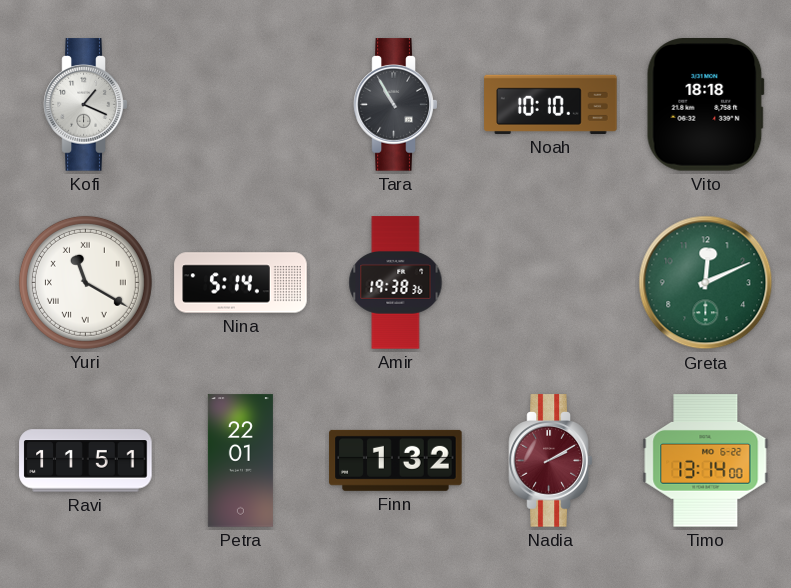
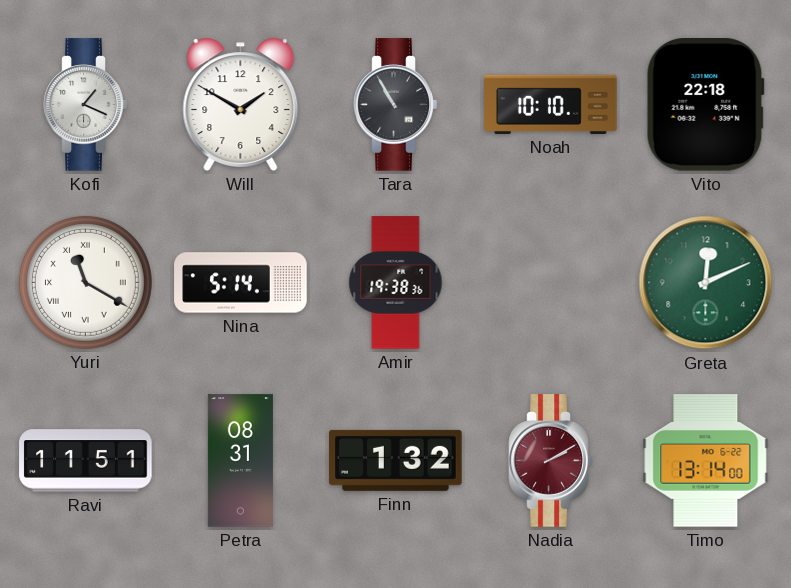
Will: none -> 1:50 (241, 104)
Vito: 18:18 -> 22:18 (705, 105)
Petra: 22:01 -> 08:31 (240, 461)
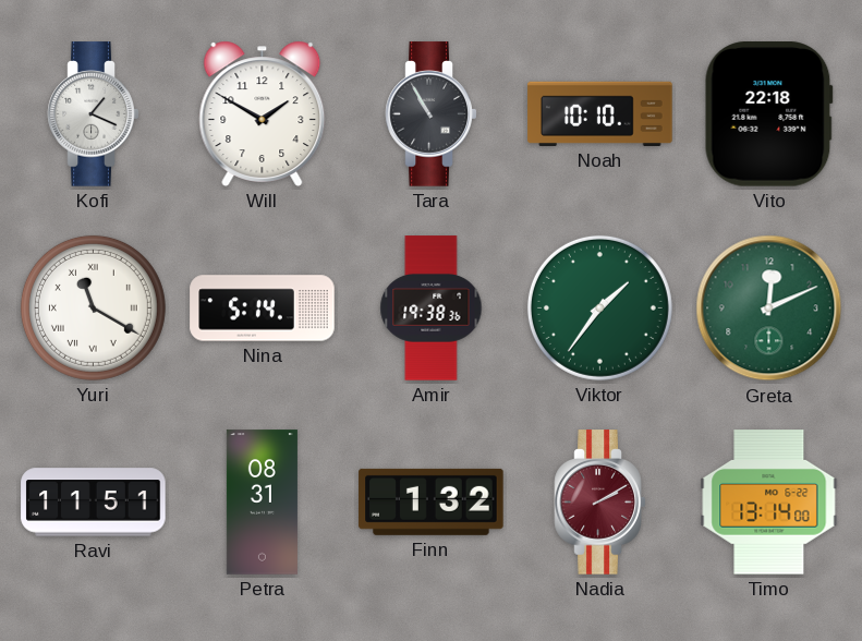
Viktor: none -> 1:36 (599, 307)
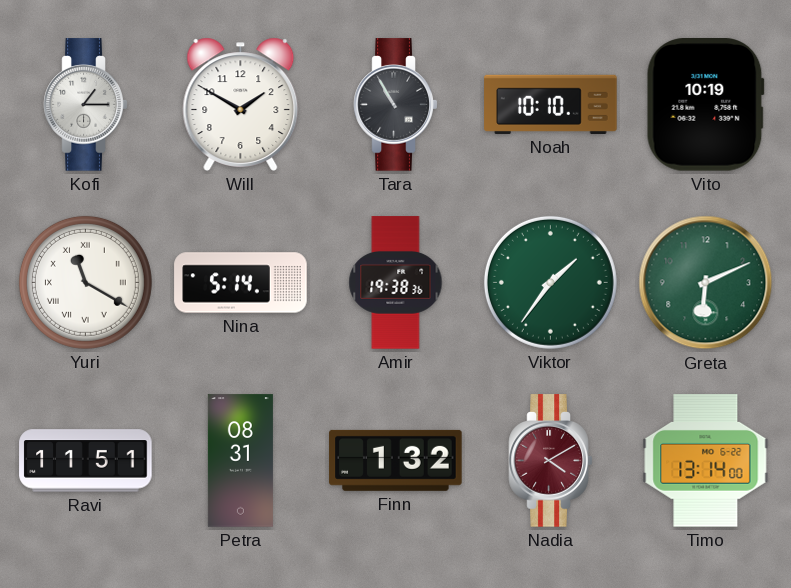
Kofi: 1:19 -> 1:15 (86, 105)
Vito: 22:18 -> 10:19 (705, 105)
Greta: 12:11 -> 6:11 (706, 283)
Nadia: 2:10 -> 4:10 (551, 461)
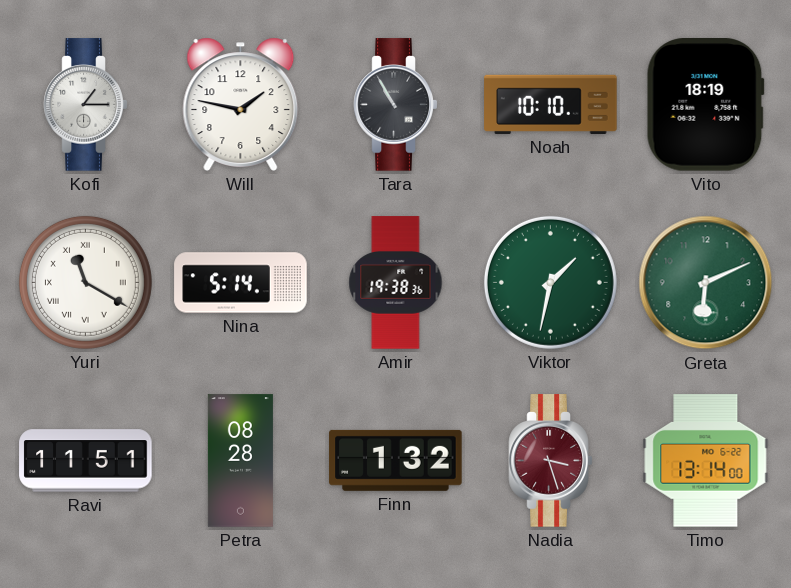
Will: 1:50 -> 1:47 (241, 104)
Vito: 10:19 -> 18:19 (705, 105)
Viktor: 1:36 -> 1:32 (550, 282)
Petra: 08:31 -> 08:28 (240, 461)
Nadia: 4:10 -> 3:27 (551, 461)
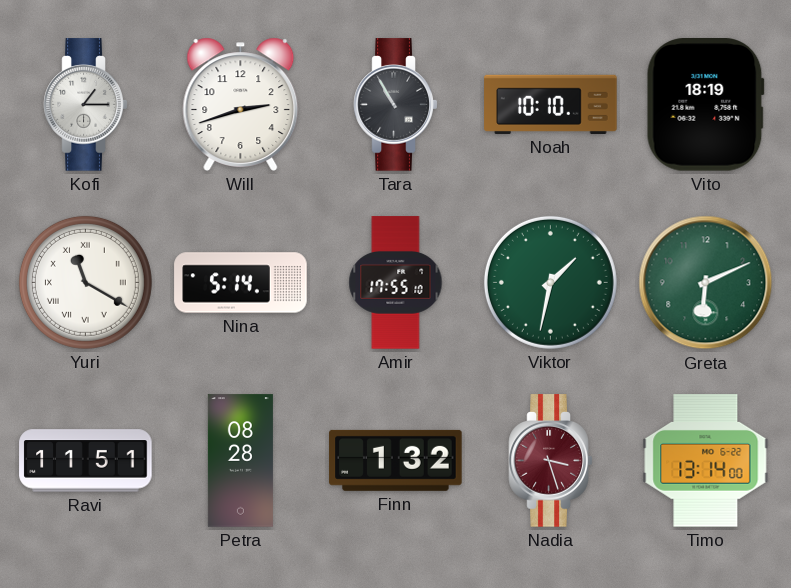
Will: 1:47 -> 2:42 (241, 104)
Amir: 19:38 -> 17:55 (396, 283)
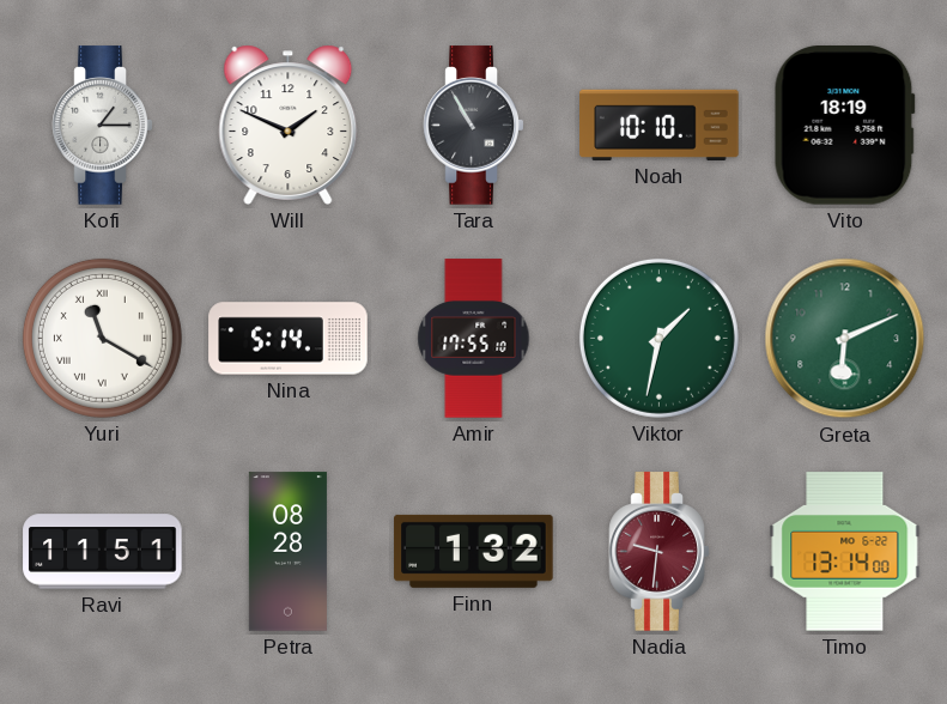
Will: 2:42 -> 1:49 (289, 125)
Nadia: 3:27 -> 9:31 (660, 552)
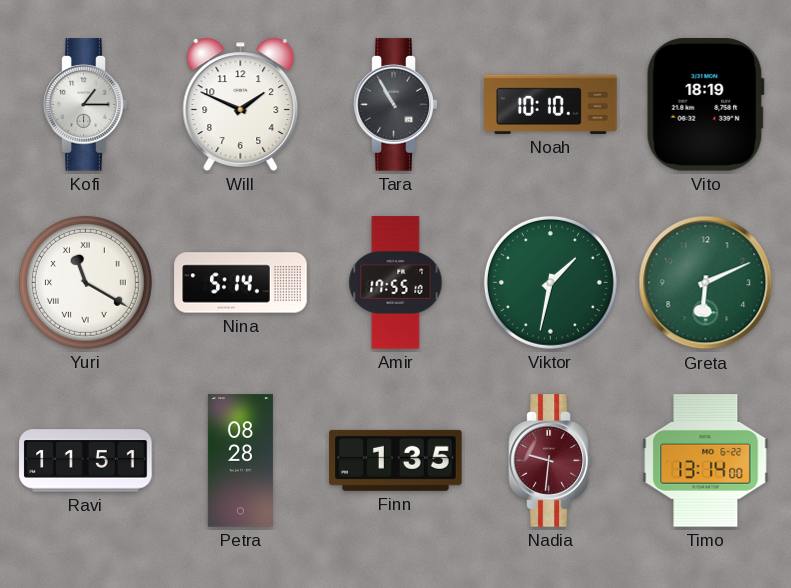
Finn: 1:32 -> 1:35 (396, 460)
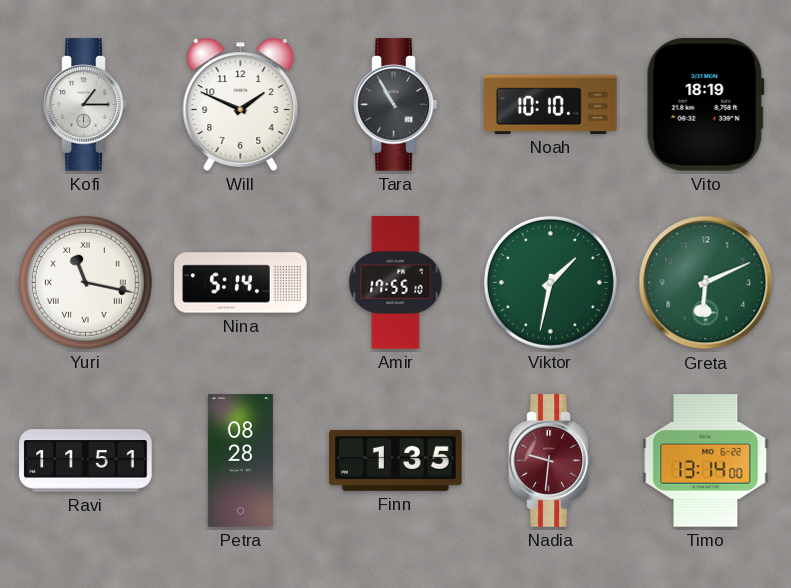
Yuri: 11:20 -> 11:17 (85, 282)
